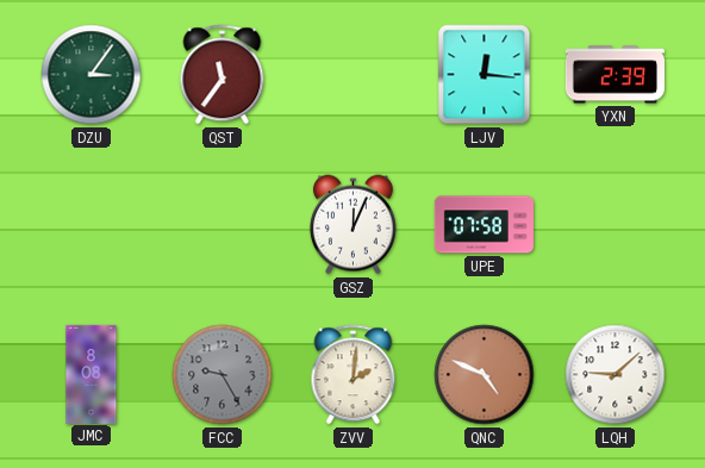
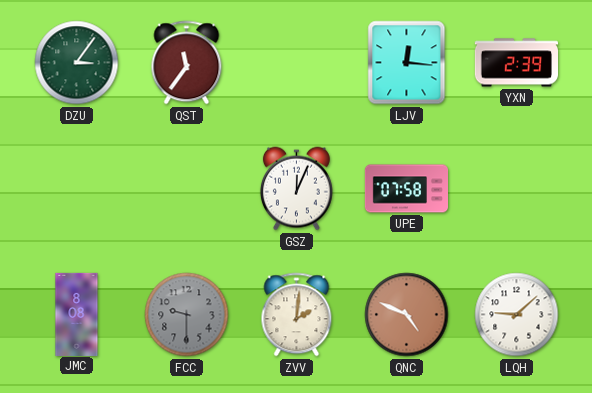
FCC: 9:25 -> 9:30 (187, 315)
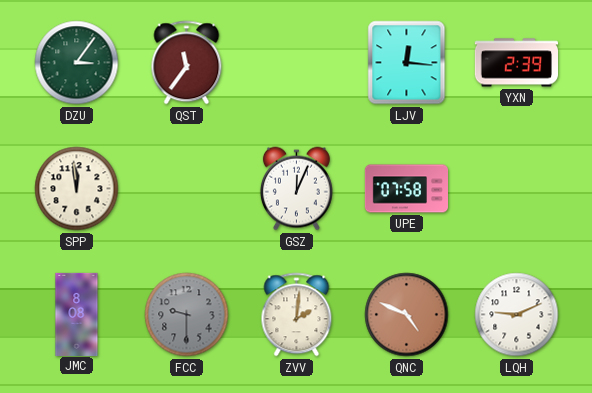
SPP: none -> 11:59 (77, 189)
LQH: 9:08 -> 9:11 (517, 315)
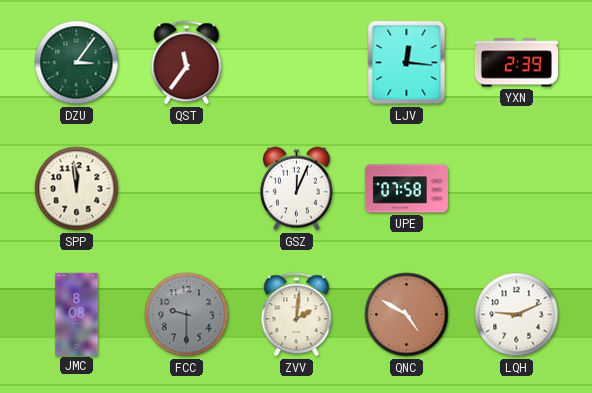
QNC: 4:49 -> 4:50 (407, 315)
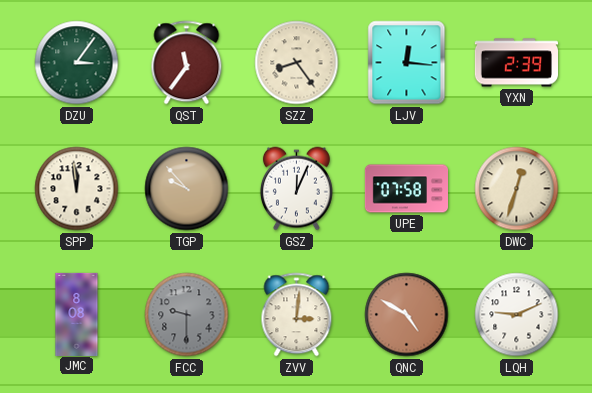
SZZ: none -> 8:24 (297, 63)
TGP: none -> 9:53 (187, 189)
DWC: none -> 12:33 (517, 189)
ZVV: 2:01 -> 3:01 (297, 315)
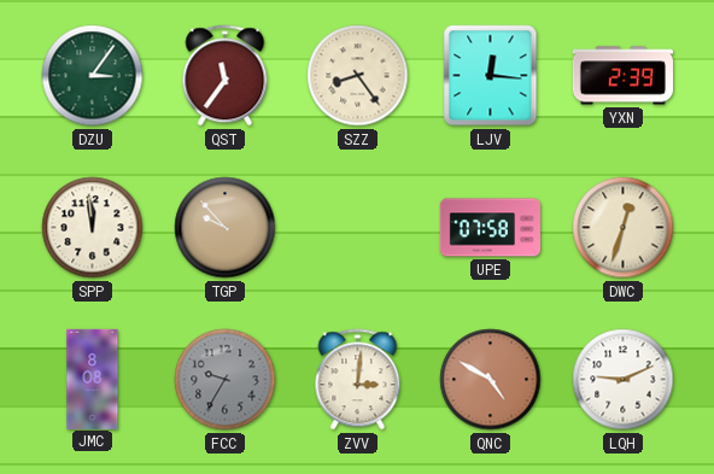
GSZ: 12:04 -> none (296, 189)
FCC: 9:30 -> 9:35 (226, 380)
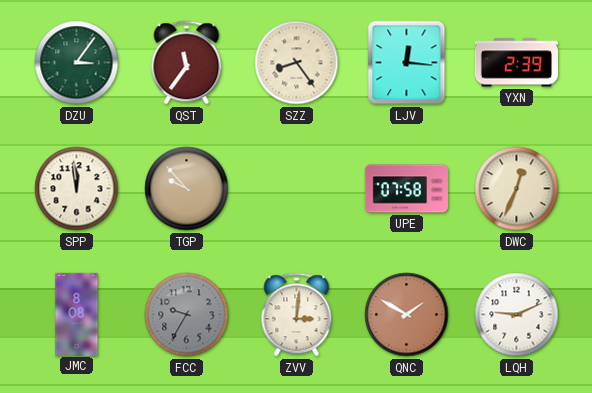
DWC: 12:33 -> 12:34 (517, 189)
QNC: 4:50 -> 1:50 (407, 315)
